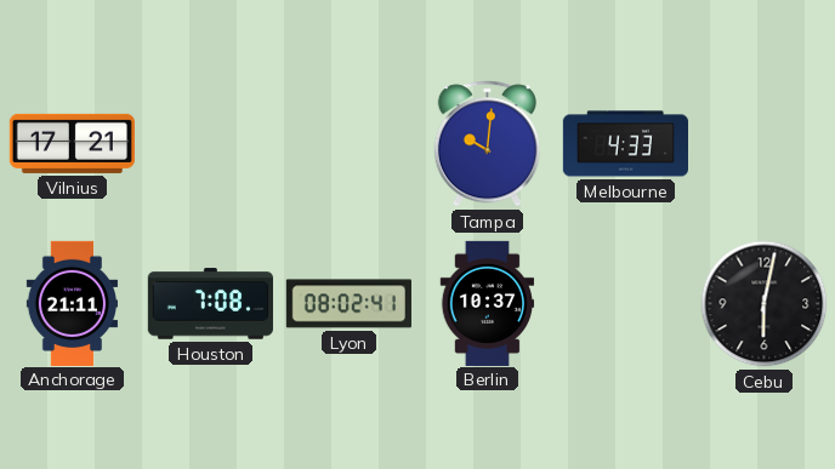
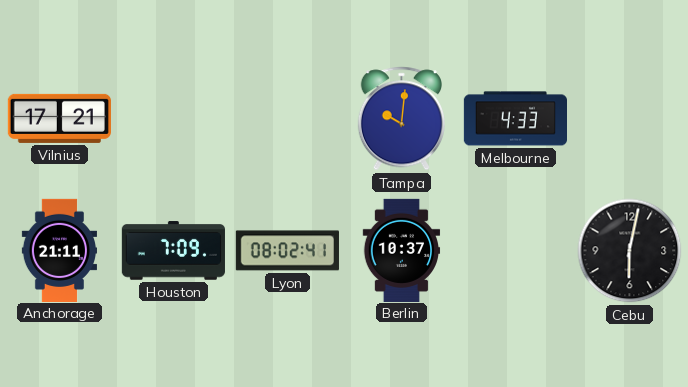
Houston: 7:08 -> 7:09 (173, 251)
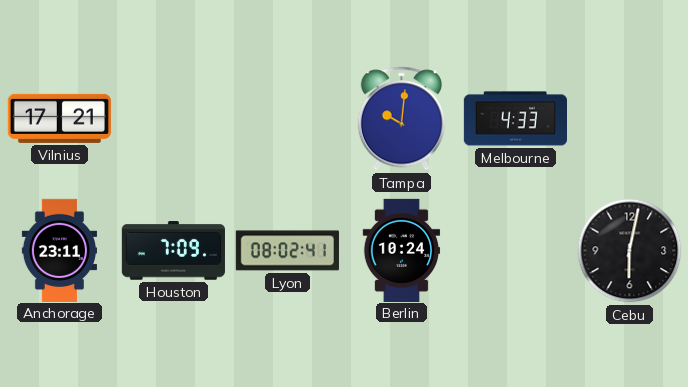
Anchorage: 21:11 -> 23:11 (59, 250)
Berlin: 10:37 -> 10:24 (402, 250)
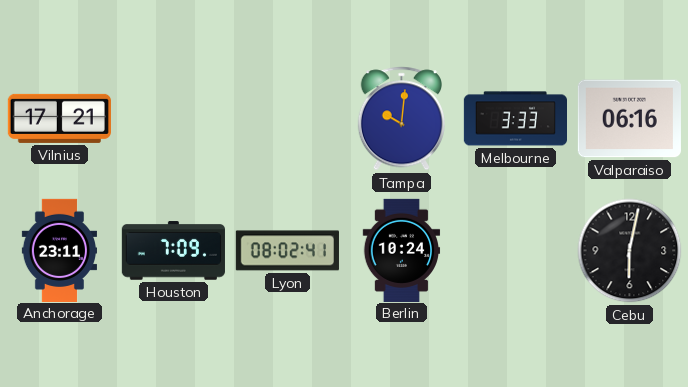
Melbourne: 4:33 -> 3:33 (515, 119)
Valparaiso: none -> 06:16 (629, 119)
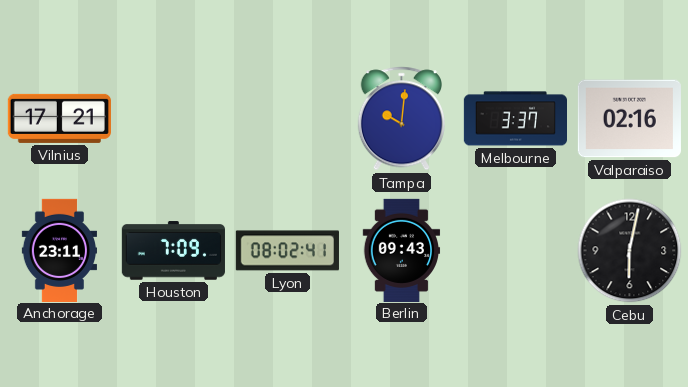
Melbourne: 3:33 -> 3:37 (515, 119)
Valparaiso: 06:16 -> 02:16 (629, 119)
Berlin: 10:24 -> 09:43 (402, 250)
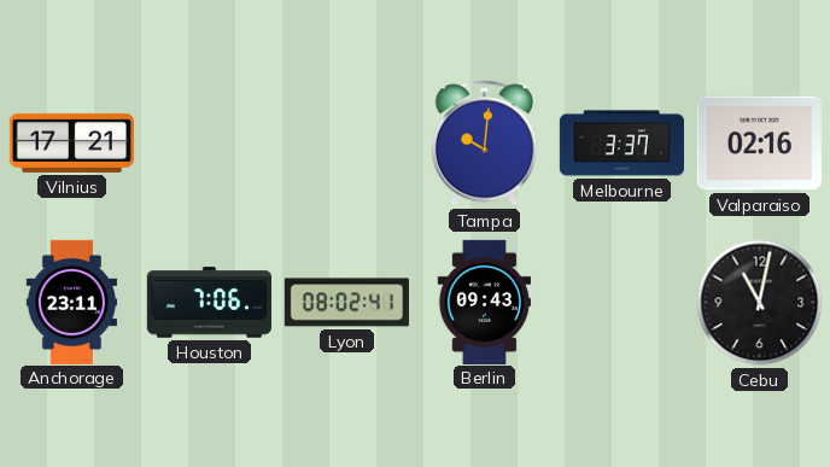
Houston: 7:09 -> 7:06 (209, 303)
Cebu: 6:02 -> 11:02 (760, 303)
